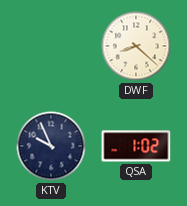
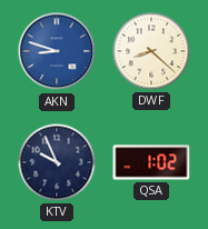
AKN: none -> 8:48 (57, 51)
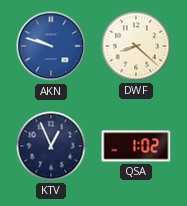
AKN: 8:48 -> 9:48 (51, 46)
KTV: 9:56 -> 12:56 (51, 146)
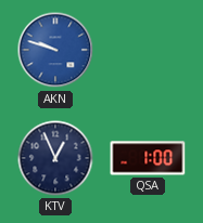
DWF: 8:22 -> none (136, 46)
QSA: 1:02 -> 1:00 (148, 158)
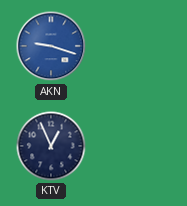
AKN: 9:48 -> 9:18 (51, 46)
QSA: 1:00 -> none (148, 158)
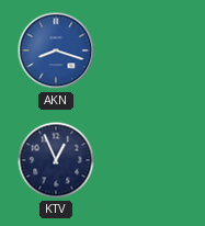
AKN: 9:18 -> 8:18 (56, 50)
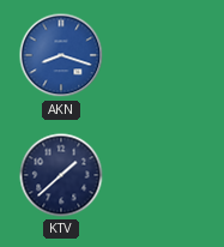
KTV: 12:56 -> 1:38 (61, 175)
